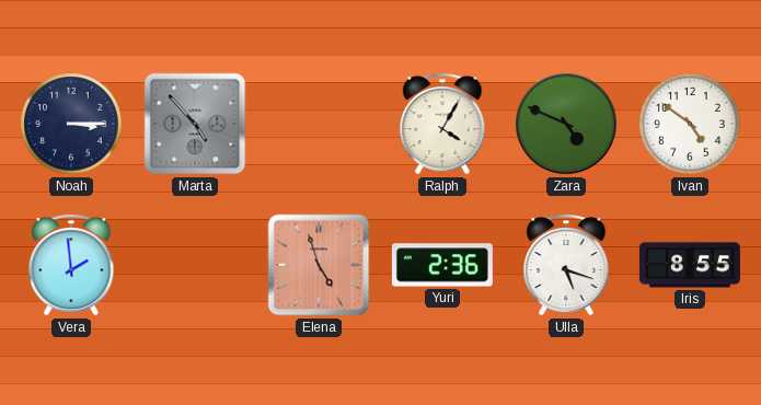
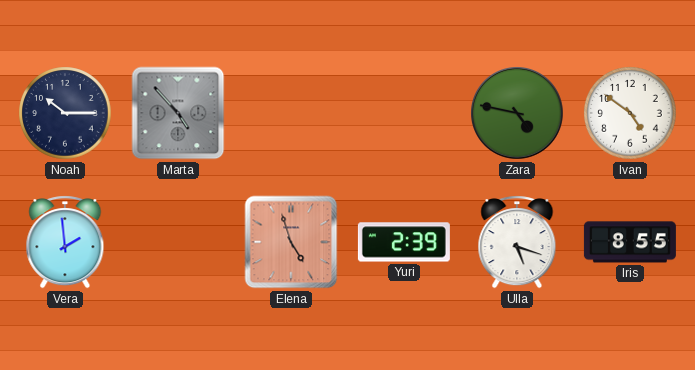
Noah: 3:15 -> 10:15 (65, 113)
Ralph: 4:05 -> none (442, 124)
Zara: 4:49 -> 4:47 (517, 113)
Yuri: 2:36 -> 2:39 (404, 242)
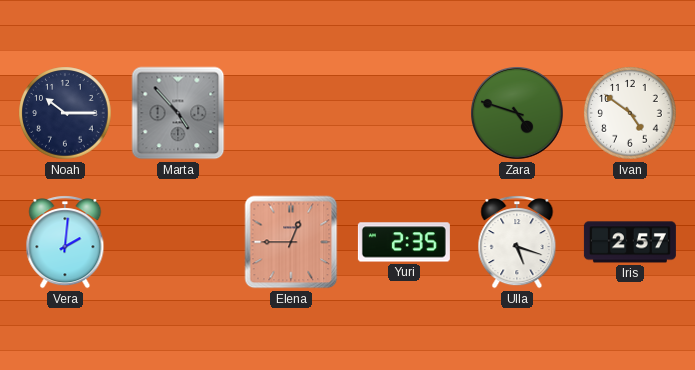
Zara: 4:47 -> 4:48 (517, 113)
Vera: 1:59 -> 2:01 (65, 242)
Elena: 4:57 -> 12:45 (291, 242)
Yuri: 2:39 -> 2:35 (404, 242)
Iris: 8:55 -> 2:57 (630, 242)
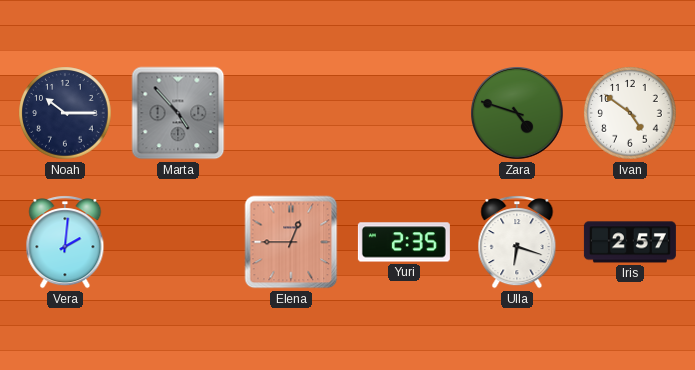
Ulla: 5:18 -> 6:18 (517, 242)
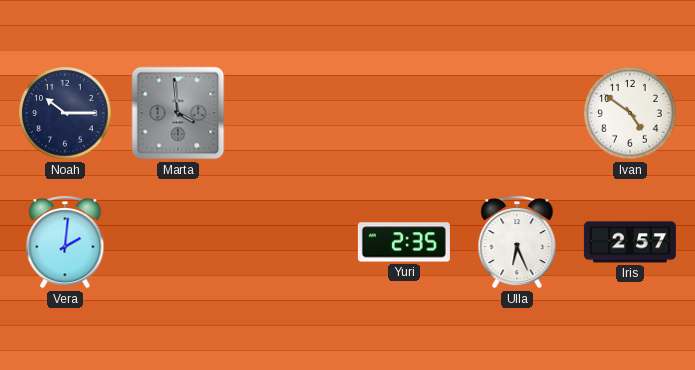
Marta: 4:53 -> 3:59 (178, 113)
Zara: 4:48 -> none (517, 113)
Elena: 12:45 -> none (291, 242)
Ulla: 6:18 -> 6:26 (517, 242)
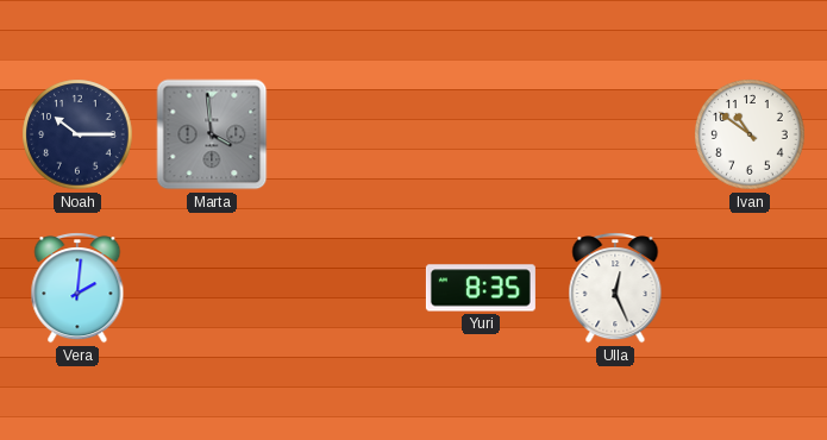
Ivan: 4:51 -> 10:51 (750, 134)
Yuri: 2:35 -> 8:35 (481, 288)
Ulla: 6:26 -> 12:26 (615, 288)
Iris: 2:57 -> none (630, 242)
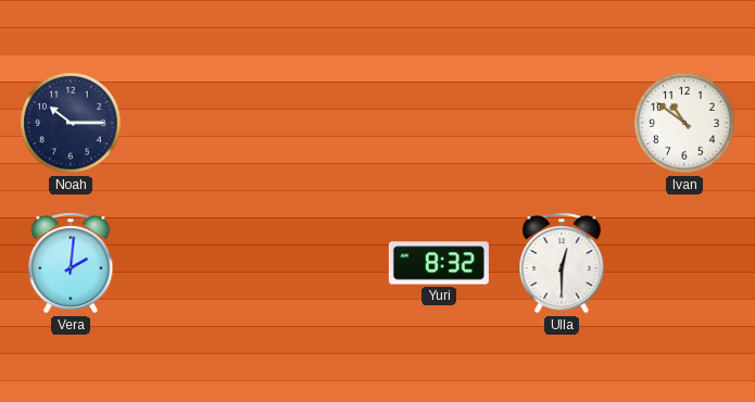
Marta: 3:59 -> none (212, 134)
Yuri: 8:35 -> 8:32 (439, 263)
Ulla: 12:26 -> 12:30 (562, 263)
